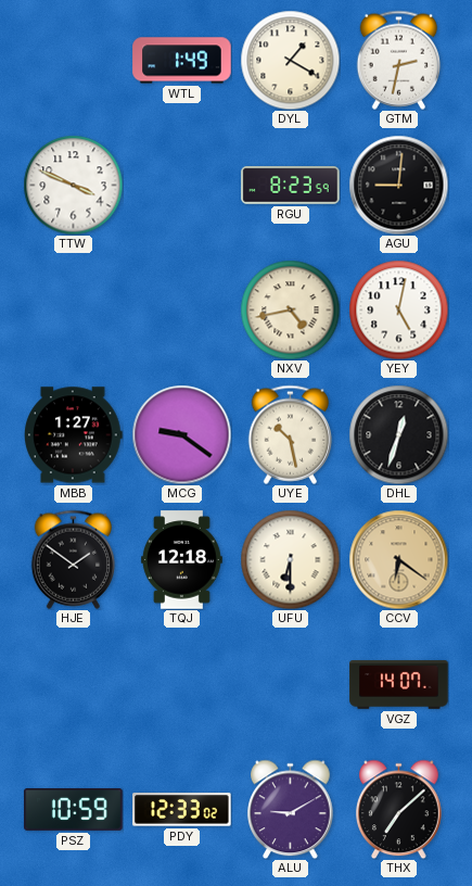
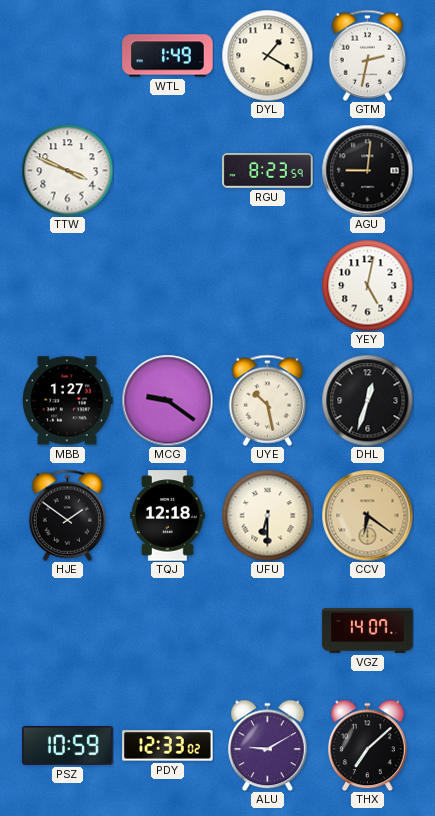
NXV: 4:43 -> none (290, 309)
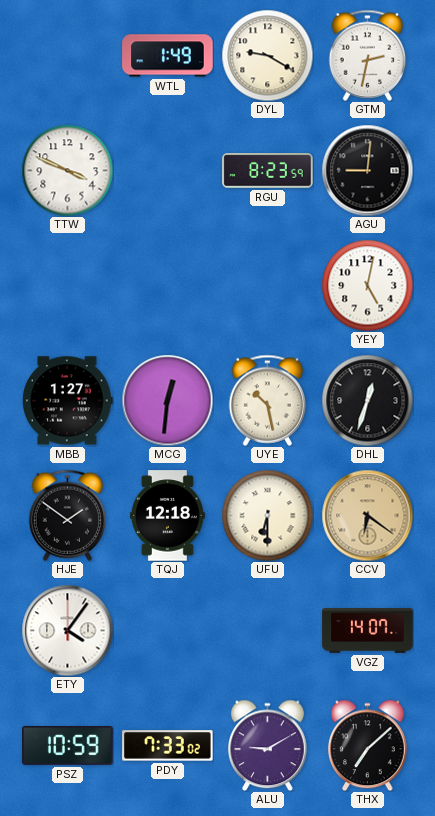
DYL: 1:20 -> 9:20 (267, 55)
MCG: 9:21 -> 12:31 (167, 400)
ETY: none -> 4:06 (67, 630)
PDY: 12:33 -> 7:33 (168, 746)
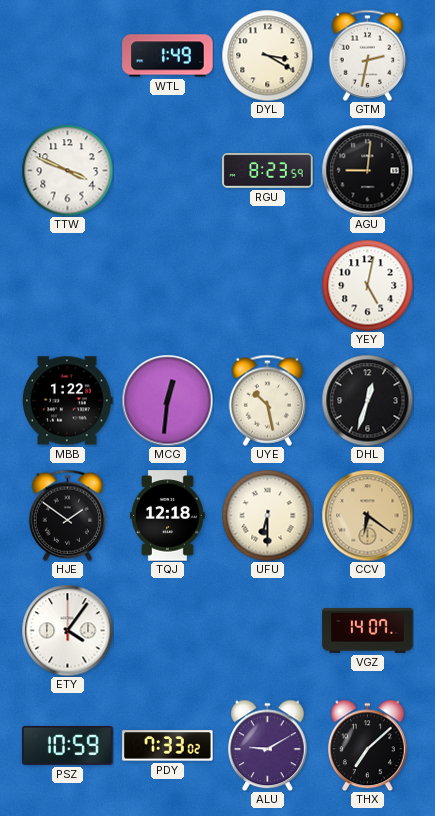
DYL: 9:20 -> 3:20 (267, 55)
MBB: 1:27 -> 1:22 (68, 401)
